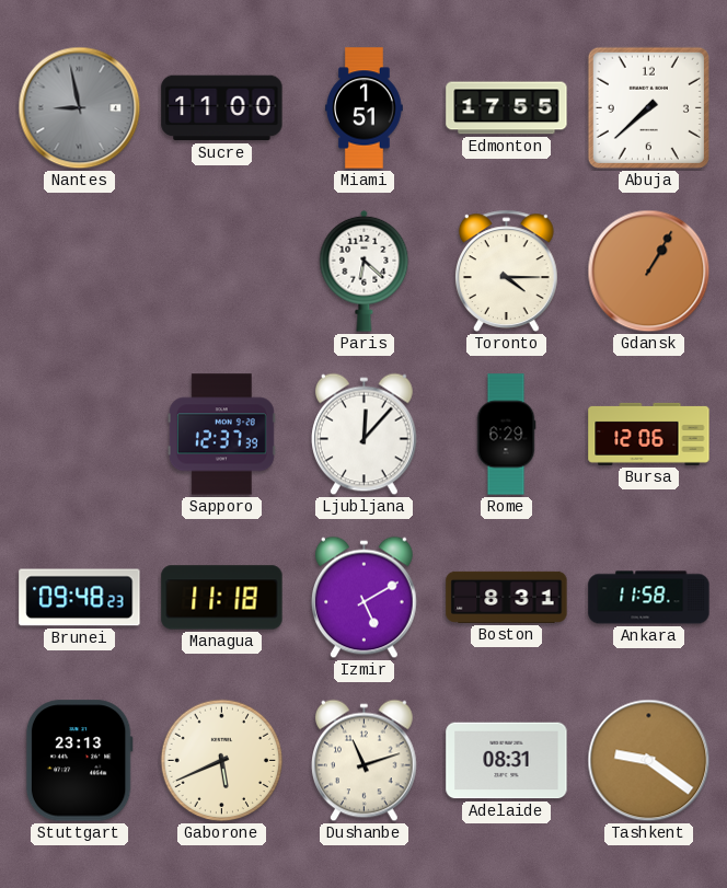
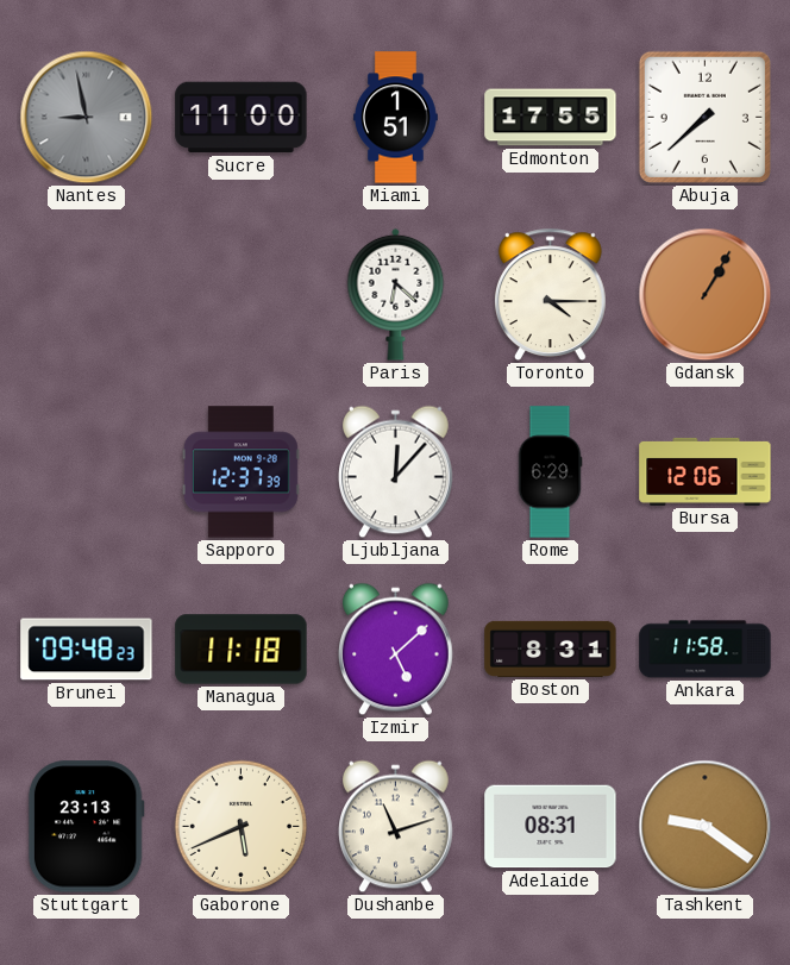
Izmir: 5:10 -> 5:08 (396, 650)
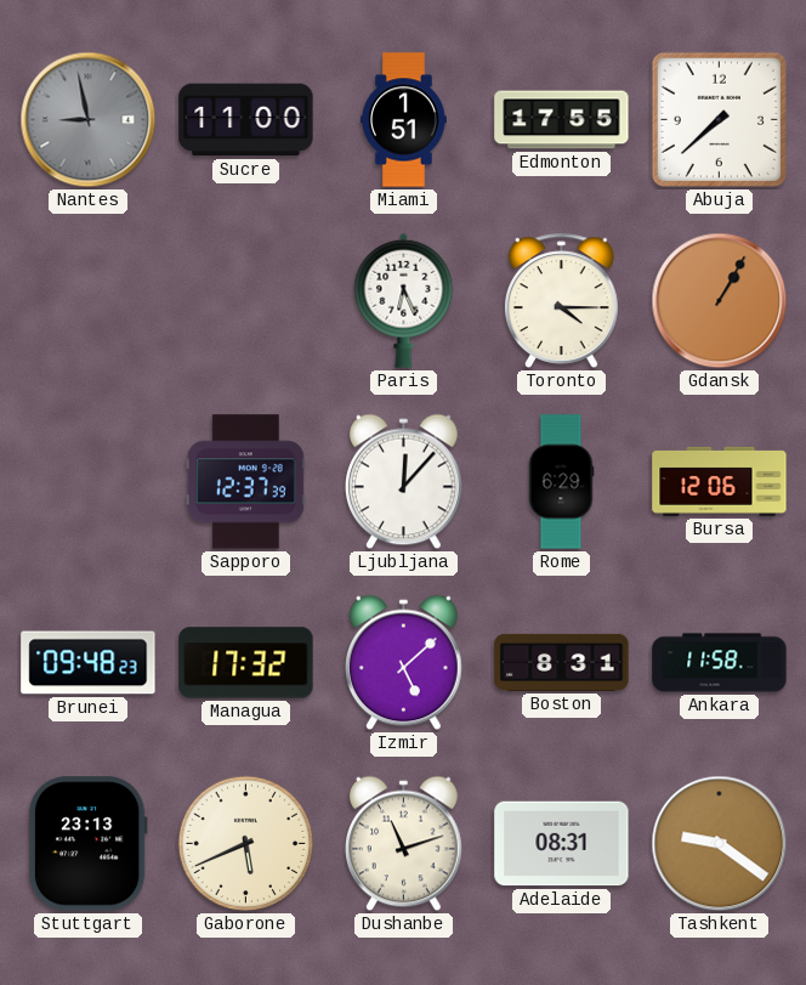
Paris: 6:22 -> 6:26 (404, 300)
Managua: 11:18 -> 17:32 (246, 663)
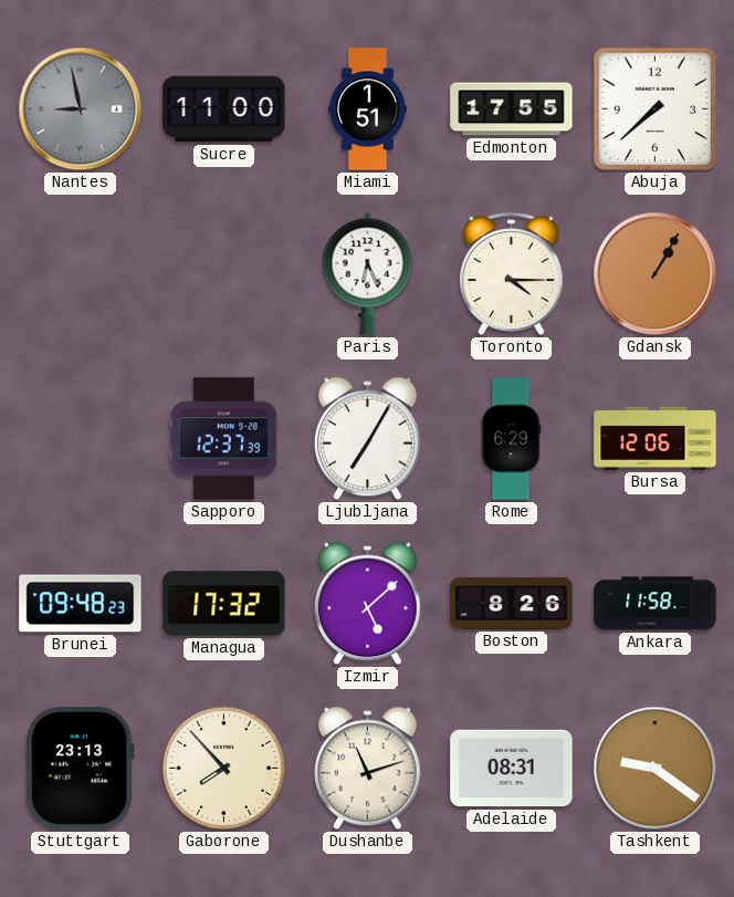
Ljubljana: 12:07 -> 7:05 (368, 439)
Boston: 8:31 -> 8:26 (512, 603)
Gaborone: 5:41 -> 7:53 (224, 769)
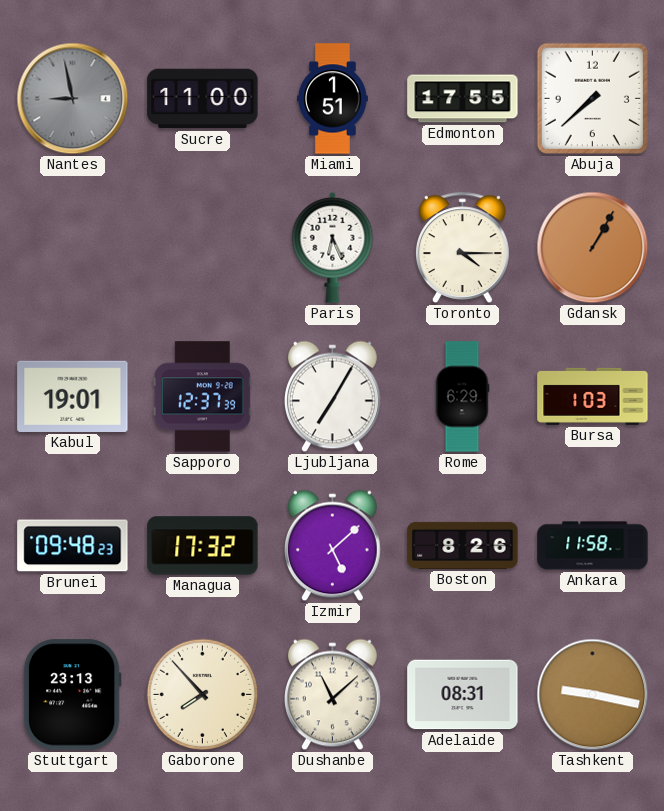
Kabul: none -> 19:01 (73, 396)
Bursa: 12:06 -> 1:03 (593, 396)
Dushanbe: 11:12 -> 11:08 (333, 695)
Tashkent: 9:21 -> 9:17 (593, 695)
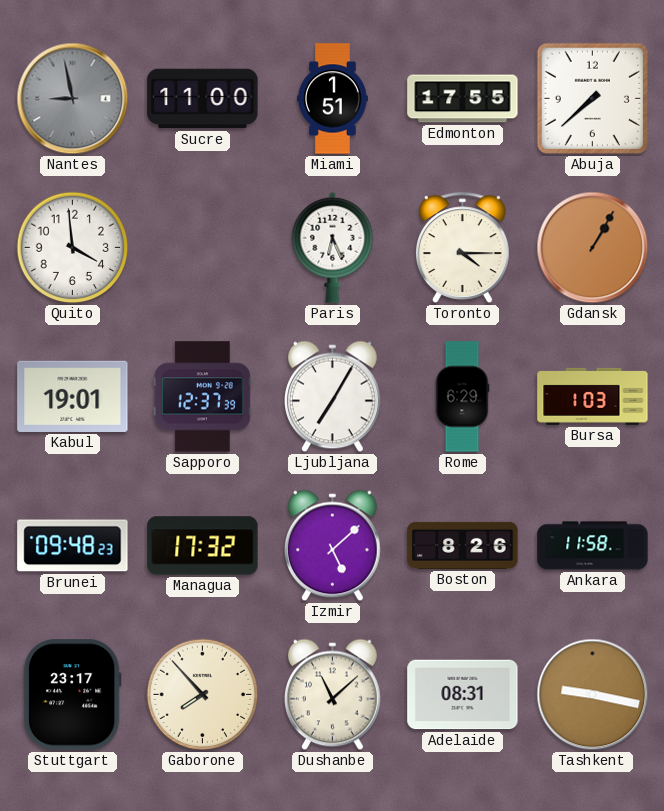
Quito: none -> 3:59 (73, 248)
Stuttgart: 23:13 -> 23:17 (72, 695)
